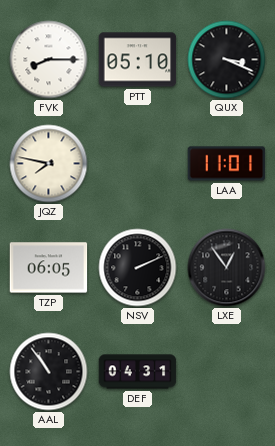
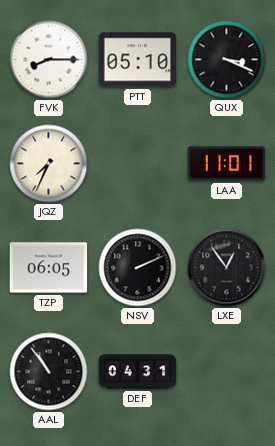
JQZ: 7:47 -> 7:34 (49, 164)
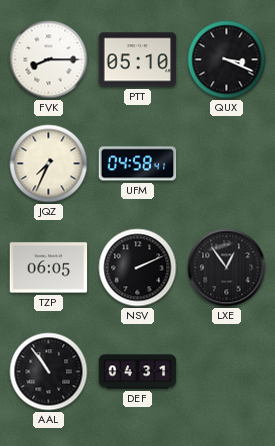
UFM: none -> 04:58 (138, 164)
LAA: 11:01 -> none (227, 164)
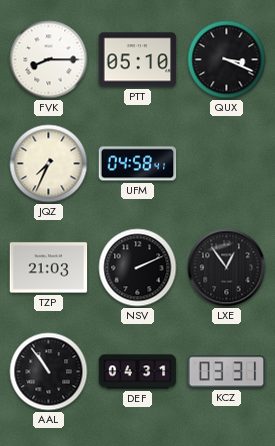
TZP: 06:05 -> 21:03 (49, 268)
KCZ: none -> 03:31 (227, 372)
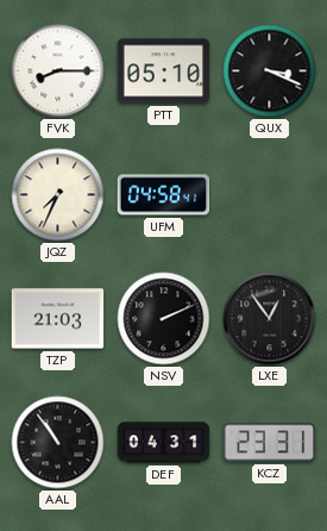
KCZ: 03:31 -> 23:31 (270, 443)
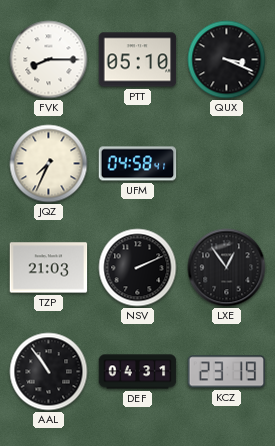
KCZ: 23:31 -> 23:19 (227, 372)
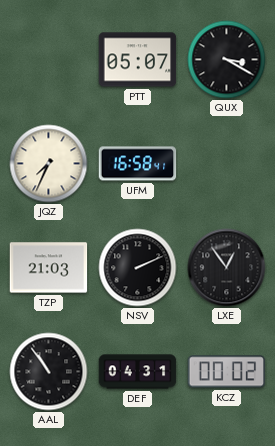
FVK: 8:15 -> none (49, 60)
PTT: 05:10 -> 05:07 (138, 60)
QUX: 3:19 -> 3:20 (227, 60)
UFM: 04:58 -> 16:58 (138, 164)
KCZ: 23:19 -> 00:02 (227, 372)
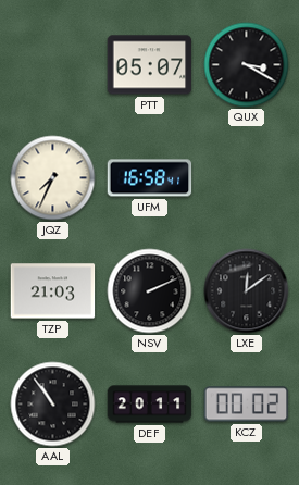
LXE: 12:54 -> 12:09 (247, 291)
DEF: 04:31 -> 20:11 (150, 405)
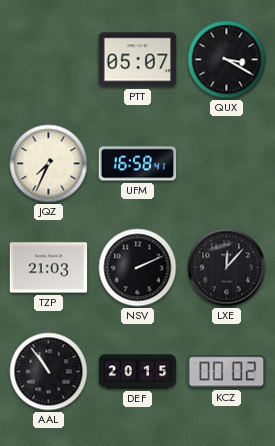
LXE: 12:09 -> 12:07 (227, 268)
DEF: 20:11 -> 20:15 (138, 372)
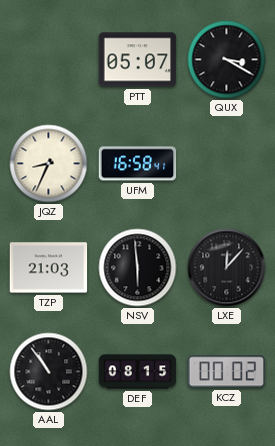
JQZ: 7:34 -> 8:34 (49, 164)
NSV: 2:11 -> 5:59 (138, 268)
DEF: 20:15 -> 08:15 (138, 372)
